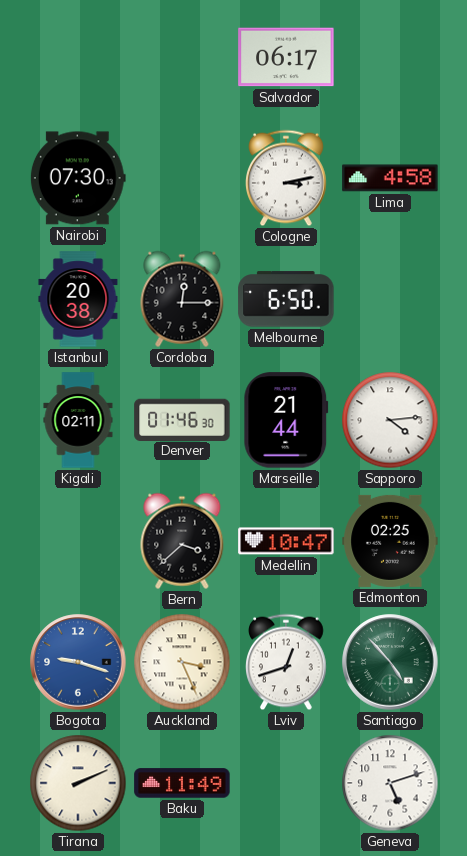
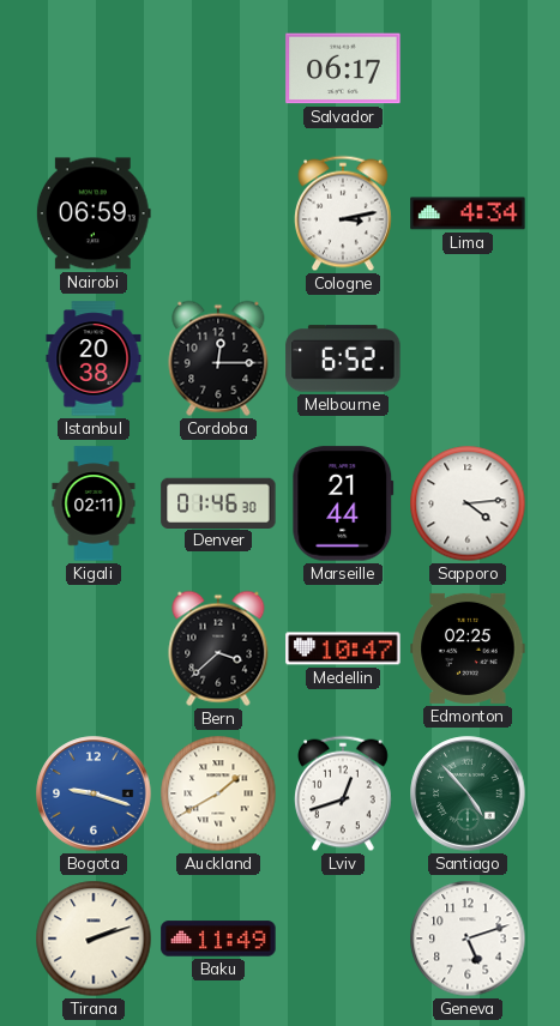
Nairobi: 07:30 -> 06:59 (94, 213)
Lima: 4:58 -> 4:34 (468, 213)
Melbourne: 6:50 -> 6:52 (343, 358)
Auckland: 3:26 -> 1:40 (218, 793)
Tirana: 2:11 -> 2:12 (94, 939)
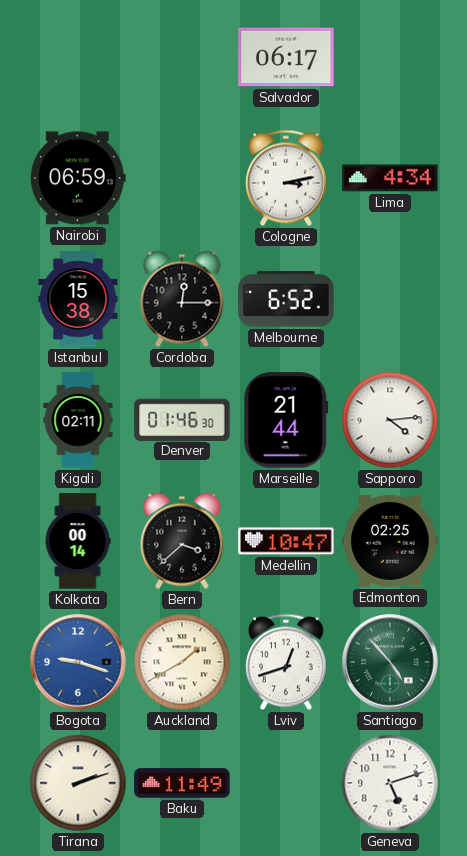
Istanbul: 20:38 -> 15:38 (78, 299)
Kolkata: none -> 00:14 (78, 541)
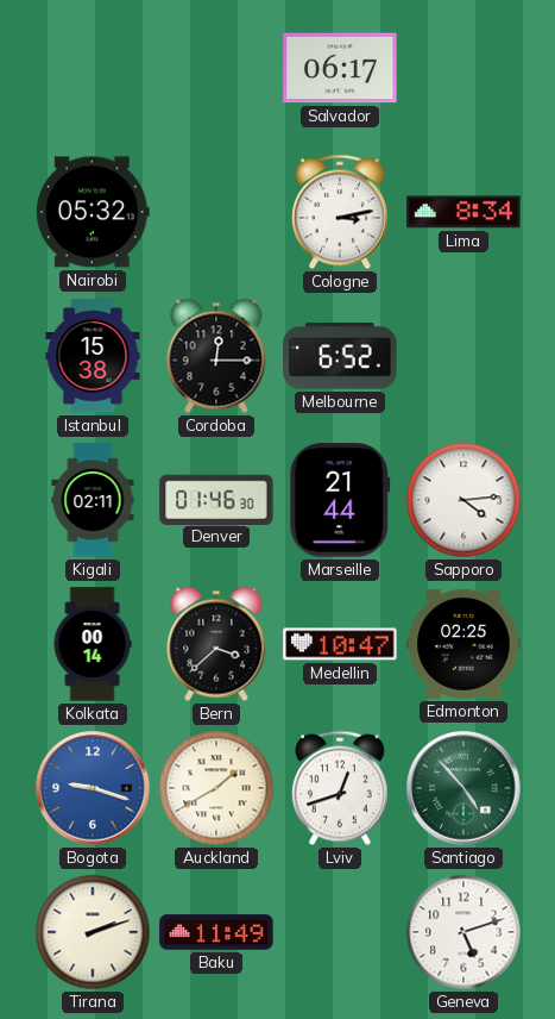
Nairobi: 06:59 -> 05:32 (93, 212)
Lima: 4:34 -> 8:34 (463, 212)
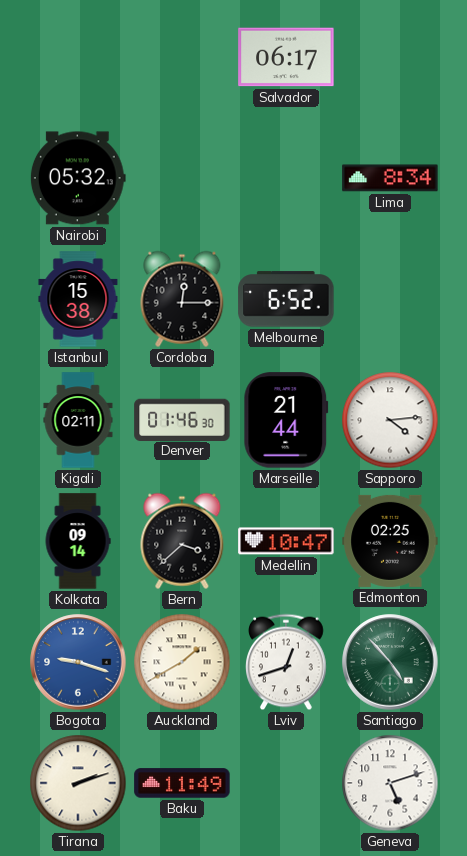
Cologne: 3:13 -> none (341, 212)
Kolkata: 00:14 -> 09:14 (78, 541)
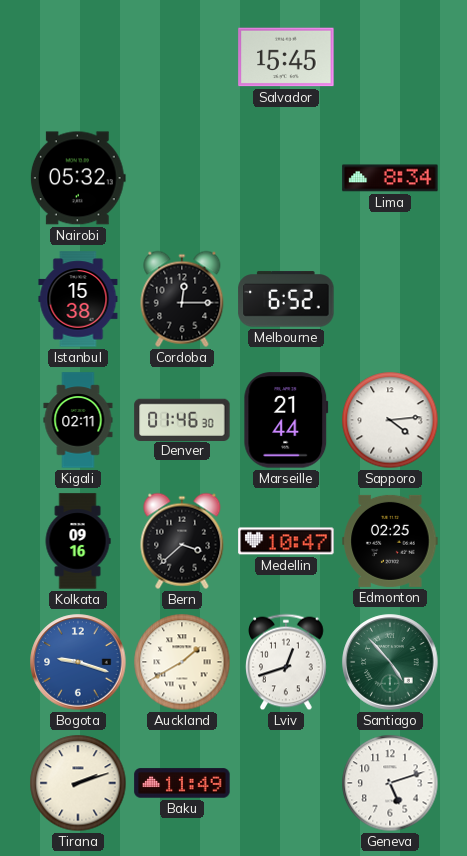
Salvador: 06:17 -> 15:45 (286, 57)
Kolkata: 09:14 -> 09:16 (78, 541)
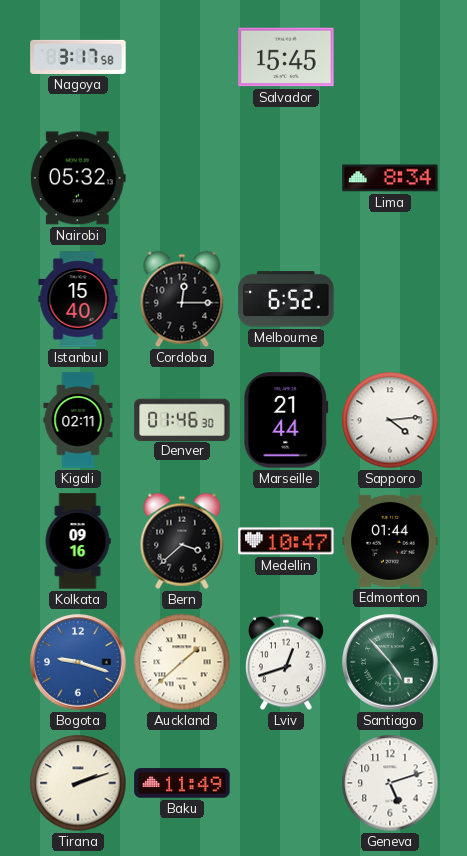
Nagoya: none -> 3:17 (78, 57)
Istanbul: 15:38 -> 15:40 (78, 299)
Edmonton: 02:25 -> 01:44 (390, 541)
Auckland: 1:40 -> 1:38 (182, 662)
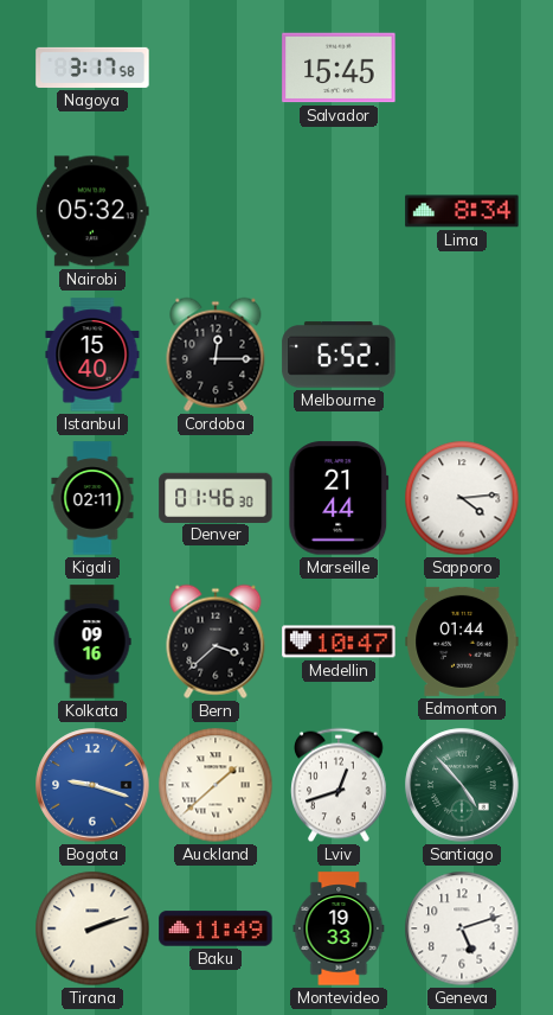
Montevideo: none -> 19:33 (339, 928)
